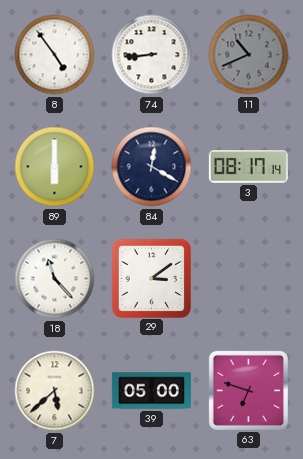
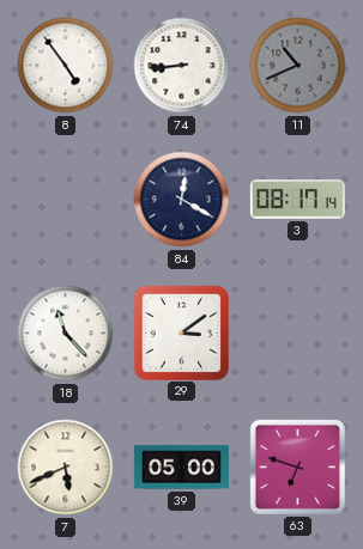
89: 6:00 -> none (55, 167)
7: 5:38 -> 5:41 (66, 468)
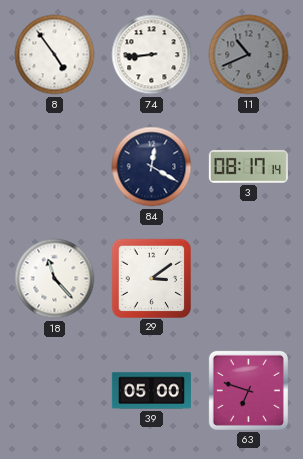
7: 5:41 -> none (66, 468)
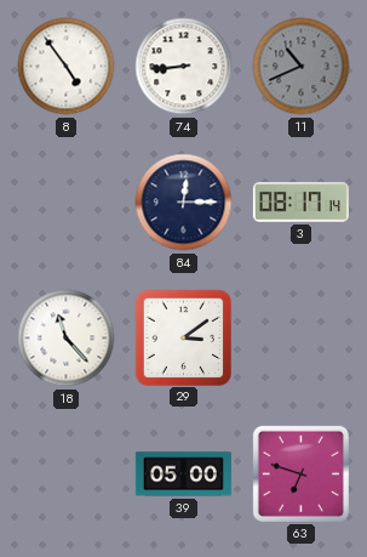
84: 12:20 -> 12:15 (184, 203)
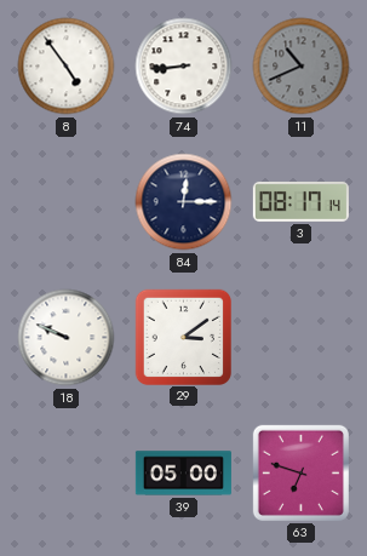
18: 11:23 -> 9:49 (67, 338)
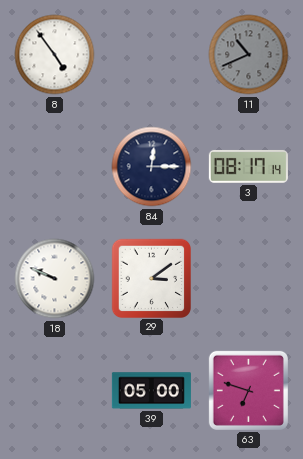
74: 8:44 -> none (184, 67)
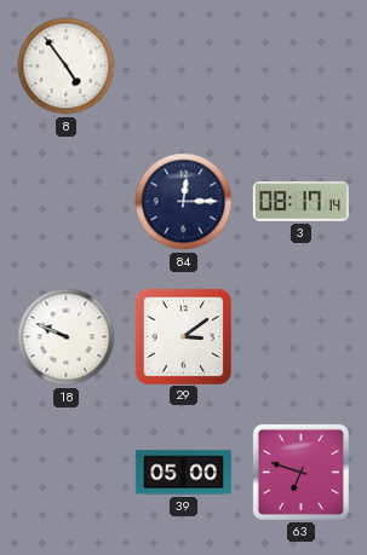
11: 10:41 -> none (249, 55)
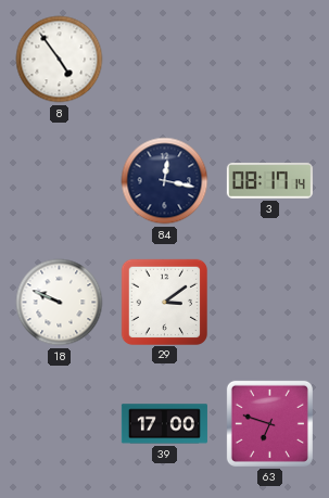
84: 12:15 -> 12:17 (165, 181)
39: 05:00 -> 17:00 (164, 424)
